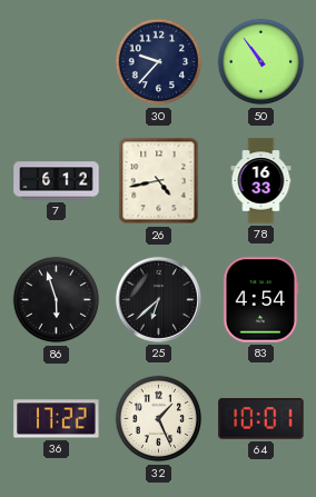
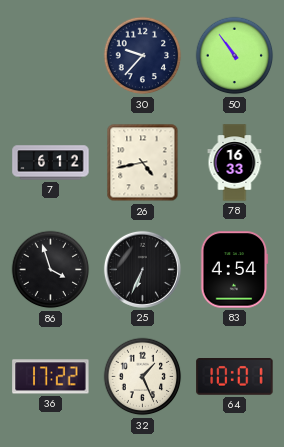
86: 5:57 -> 3:57 (51, 270)
25: 6:38 -> 6:34 (142, 269)
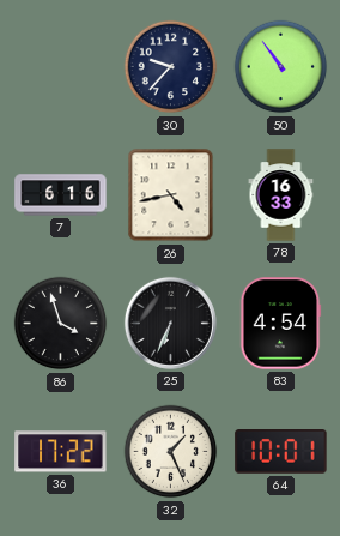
7: 6:12 -> 6:16 (61, 195)
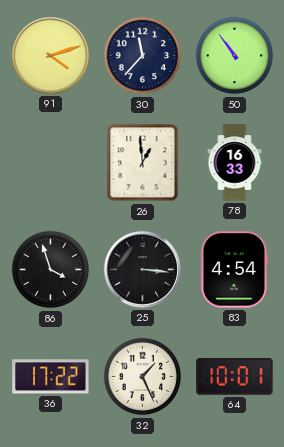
91: none -> 4:12 (50, 55)
30: 9:37 -> 11:37 (143, 56)
7: 6:16 -> none (61, 195)
26: 4:43 -> 12:59 (143, 163)
25: 6:34 -> 3:16 (142, 269)
